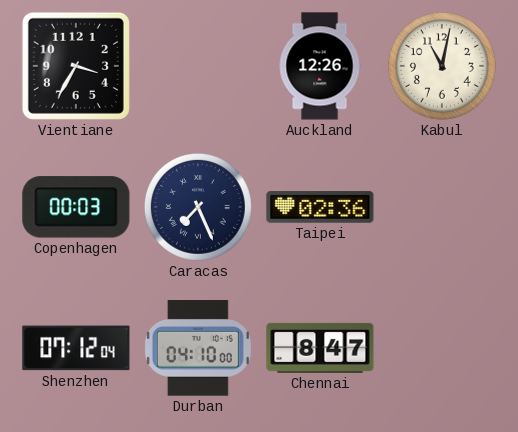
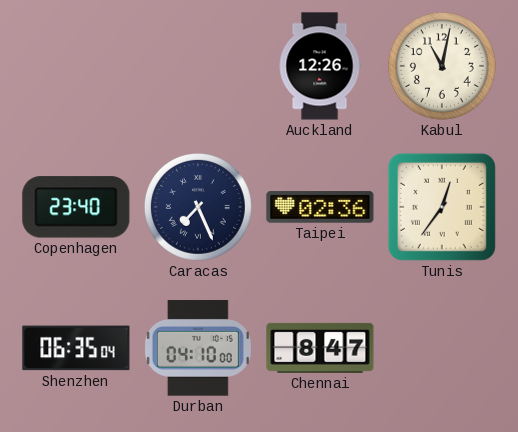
Vientiane: 3:35 -> none (76, 66)
Copenhagen: 00:03 -> 23:40 (76, 207)
Tunis: none -> 12:36 (442, 207)
Shenzhen: 07:12 -> 06:35 (76, 348)
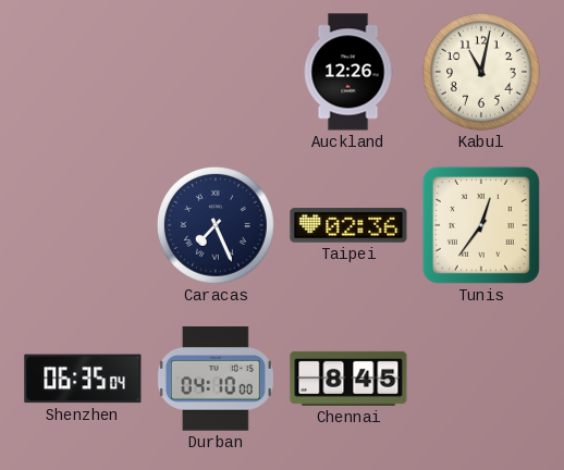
Copenhagen: 23:40 -> none (76, 207)
Chennai: 8:47 -> 8:45 (348, 379)
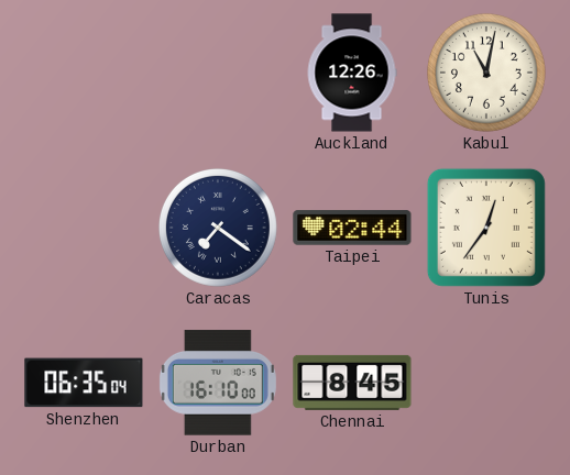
Caracas: 7:26 -> 7:21 (218, 228)
Taipei: 02:36 -> 02:44 (352, 228)
Durban: 04:10 -> 16:10 (218, 383)
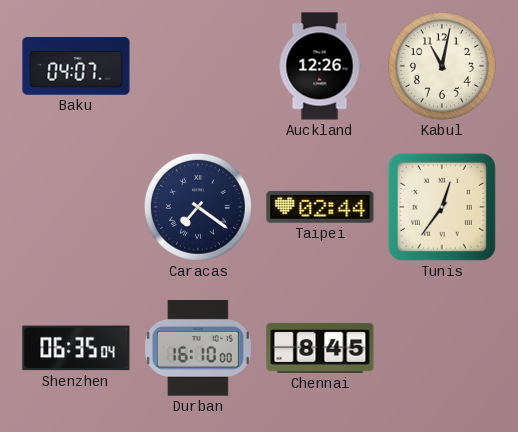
Baku: none -> 04:07 (76, 66)
